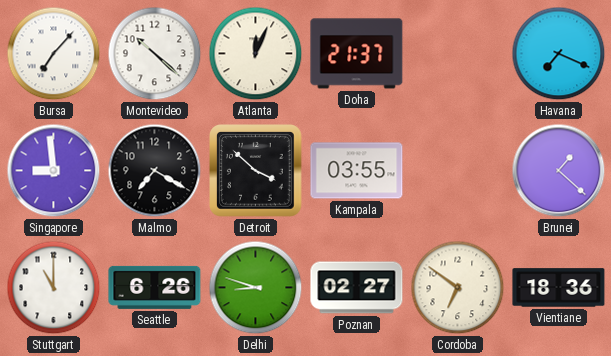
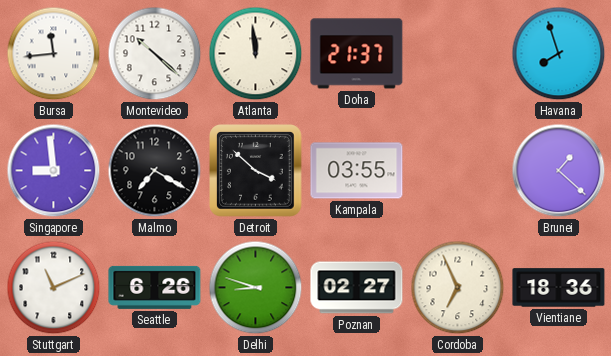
Bursa: 7:07 -> 11:44 (54, 54)
Atlanta: 12:04 -> 11:59 (256, 54)
Havana: 7:19 -> 7:57 (559, 54)
Stuttgart: 11:00 -> 11:11 (54, 288)
Cordoba: 6:51 -> 6:56 (458, 288)
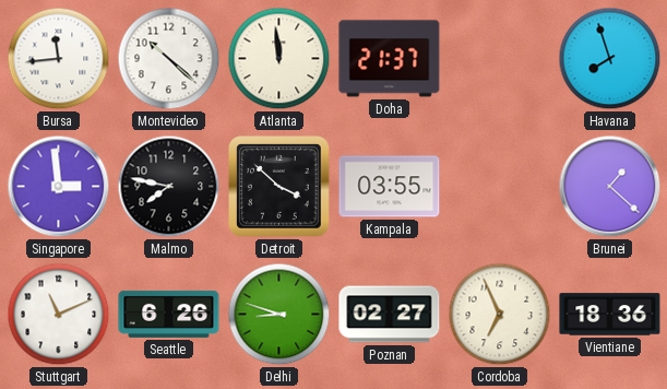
Singapore: 8:59 -> 2:59 (59, 187)
Malmo: 7:20 -> 7:47 (169, 187)
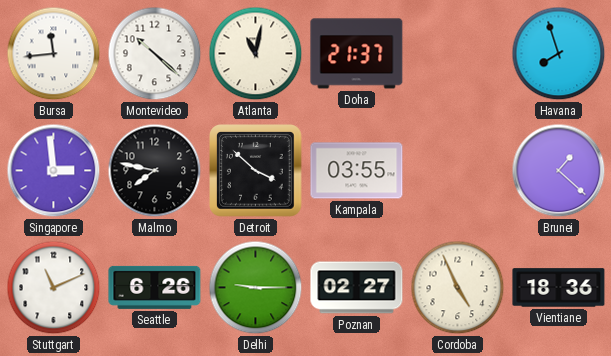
Atlanta: 11:59 -> 11:02 (256, 54)
Delhi: 8:48 -> 9:15 (256, 288)
Cordoba: 6:56 -> 4:56 (458, 288)
